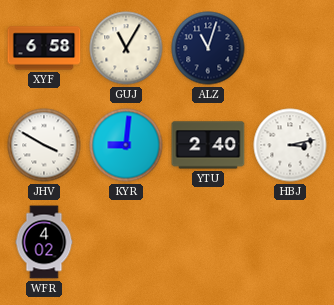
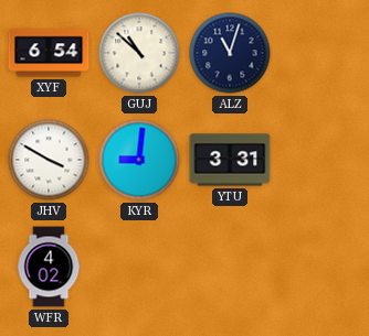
XYF: 6:58 -> 6:54 (49, 53)
GUJ: 11:05 -> 10:52 (139, 53)
YTU: 2:40 -> 3:31 (230, 160)
HBJ: 3:13 -> none (290, 145)
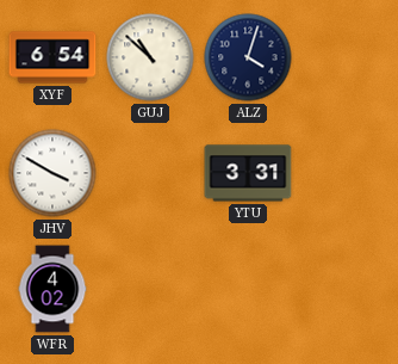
ALZ: 11:03 -> 4:03 (248, 57)
KYR: 9:01 -> none (139, 160)
